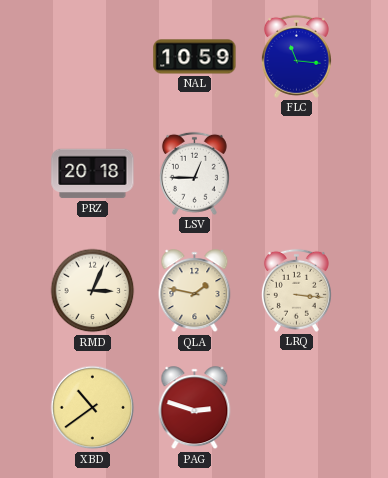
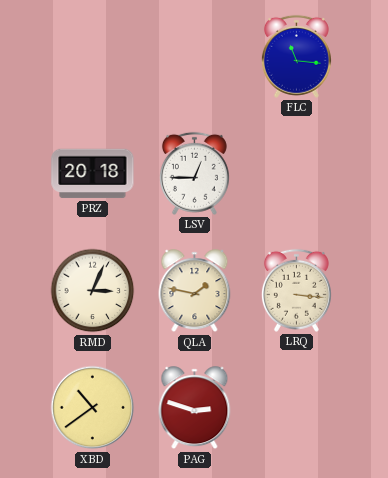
NAL: 10:59 -> none (195, 57)
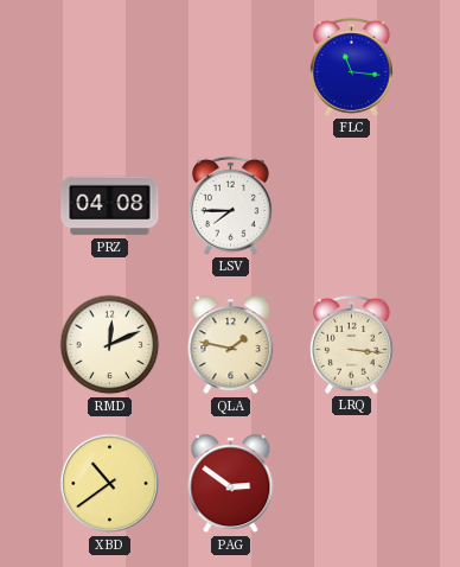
PRZ: 20:18 -> 04:08 (110, 206)
LSV: 12:45 -> 7:45 (230, 205)
RMD: 3:04 -> 12:11 (110, 345)
PAG: 2:48 -> 2:51 (231, 484)
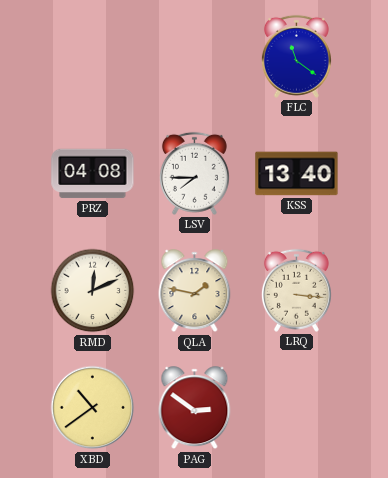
FLC: 11:16 -> 11:21 (296, 56)
KSS: none -> 13:40 (297, 174)
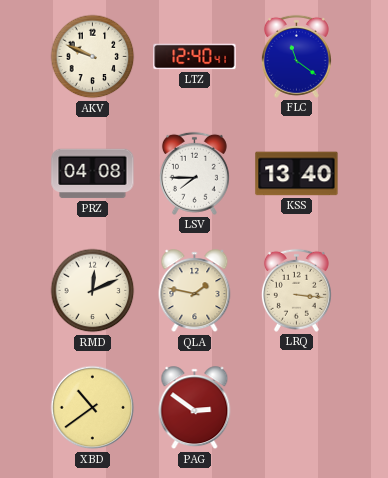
AKV: none -> 9:49 (93, 57)
LTZ: none -> 12:40 (195, 57)
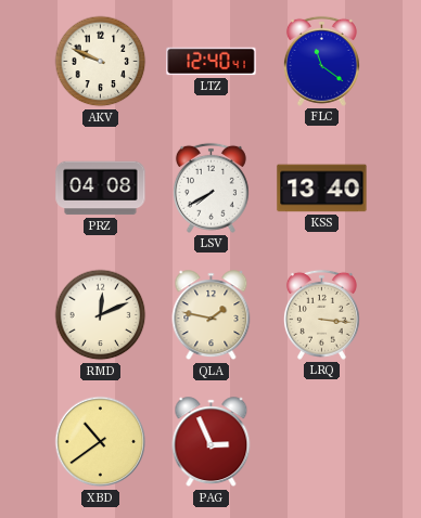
LSV: 7:45 -> 7:40 (210, 187)
PAG: 2:51 -> 2:56 (212, 442)
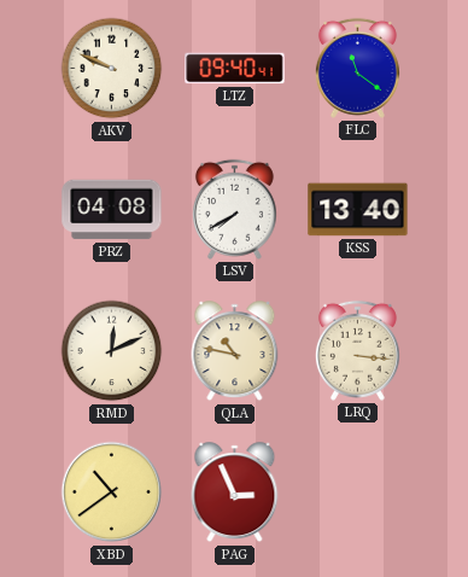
LTZ: 12:40 -> 09:40 (235, 69)
QLA: 1:47 -> 10:47 (235, 351)
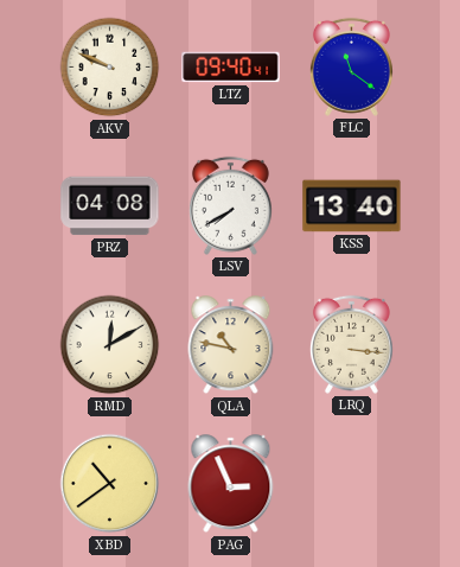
RMD: 12:11 -> 12:10 (110, 345)
